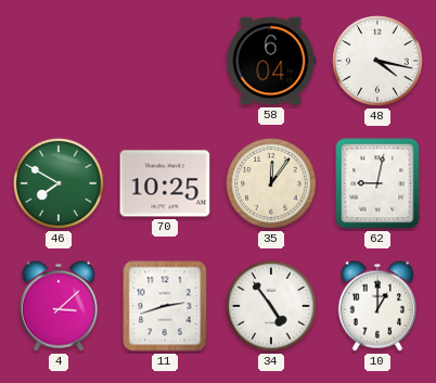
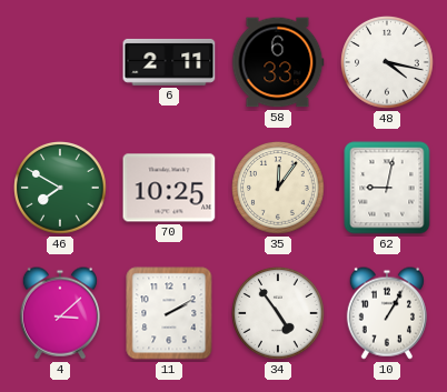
6: none -> 2:11 (169, 62)
58: 6:04 -> 6:33 (278, 62)
11: 2:42 -> 2:10 (169, 313)
10: 1:00 -> 1:05 (387, 313)
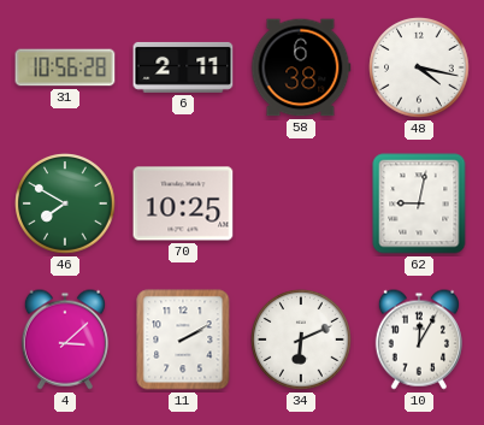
31: none -> 10:56 (65, 67)
58: 6:33 -> 6:38 (301, 67)
35: 12:06 -> none (278, 188)
34: 4:54 -> 6:11 (301, 340)
10: 1:05 -> 12:05 (419, 340)
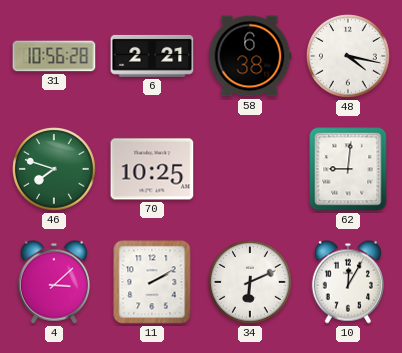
6: 2:11 -> 2:21 (152, 56)
46: 7:50 -> 7:48 (54, 169)
62: 9:02 -> 9:01 (348, 169)
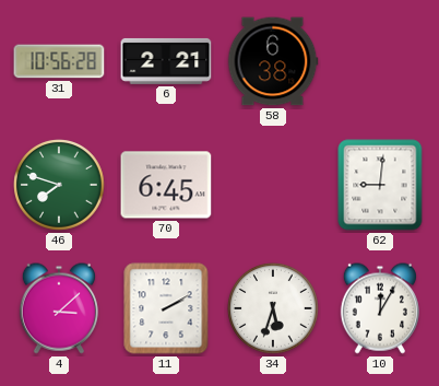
48: 4:17 -> none (348, 56)
70: 10:25 -> 6:45 (166, 185)
34: 6:11 -> 5:33 (273, 308)
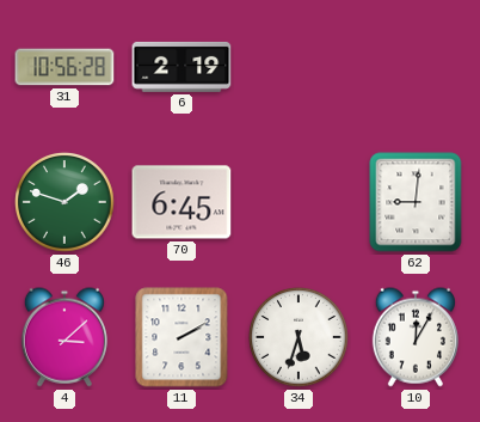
6: 2:21 -> 2:19 (181, 67)
58: 6:38 -> none (273, 61)
46: 7:48 -> 1:48 (64, 202)
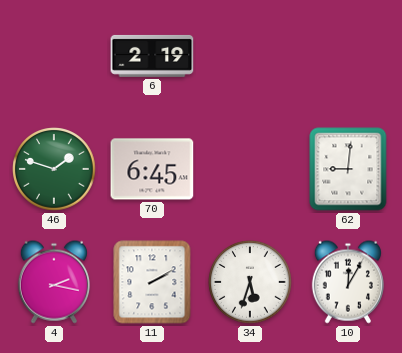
31: 10:56 -> none (64, 67)
4: 3:08 -> 2:17 (54, 282)
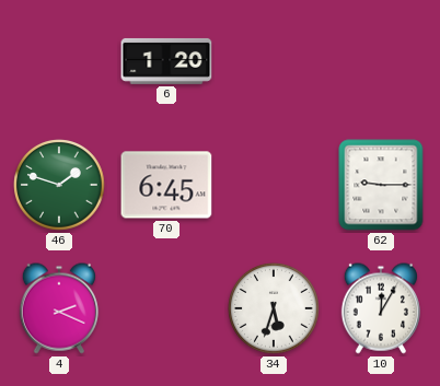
6: 2:19 -> 1:20 (166, 61)
62: 9:01 -> 9:15 (381, 185)
4: 2:17 -> 2:19 (59, 308)
11: 2:10 -> none (152, 282)
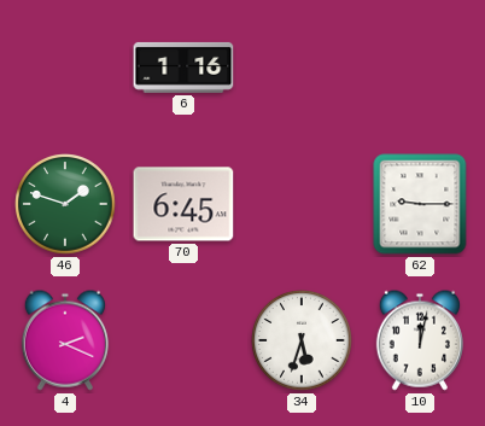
6: 1:20 -> 1:16 (183, 68)
10: 12:05 -> 12:02 (420, 340)
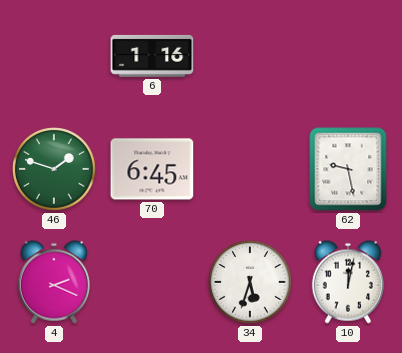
62: 9:15 -> 9:28 (348, 169)
